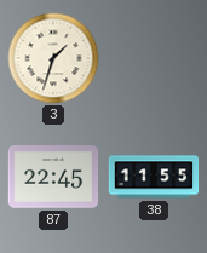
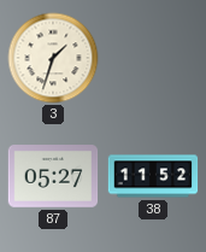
87: 22:45 -> 05:27 (53, 177)
38: 11:55 -> 11:52 (153, 176)
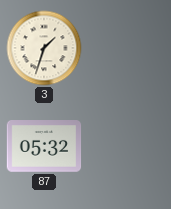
87: 05:27 -> 05:32 (44, 147)
38: 11:52 -> none (153, 176)
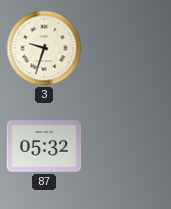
3: 1:33 -> 9:33 (44, 48)
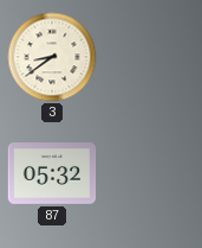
3: 9:33 -> 8:39 (52, 57)
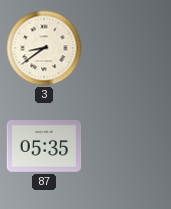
87: 05:32 -> 05:35 (44, 147)
